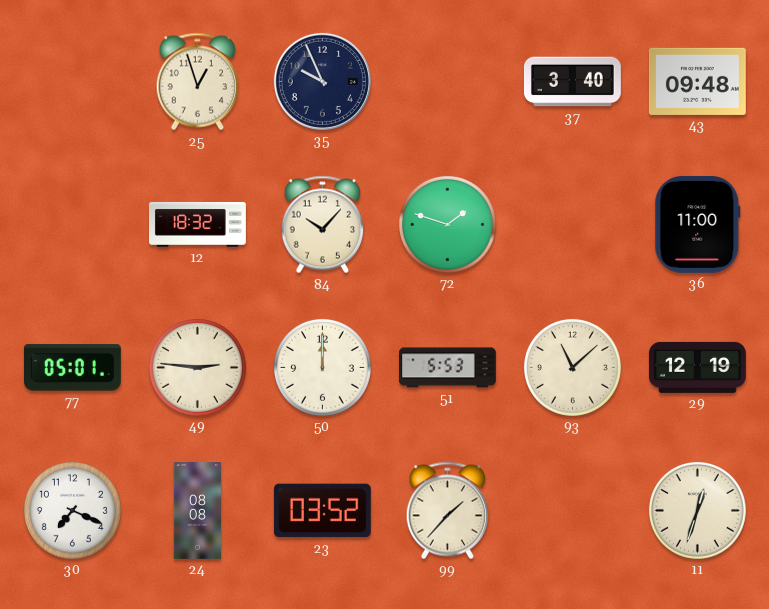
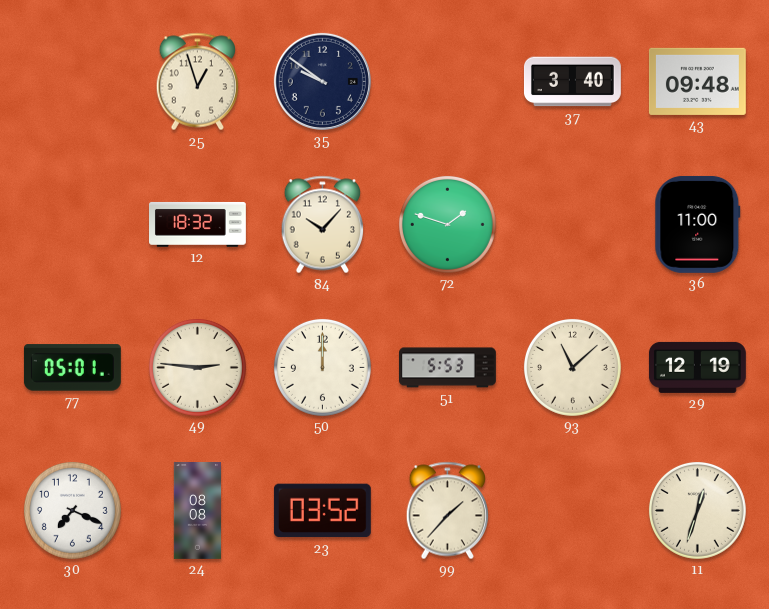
35: 9:56 -> 9:51 (322, 81)
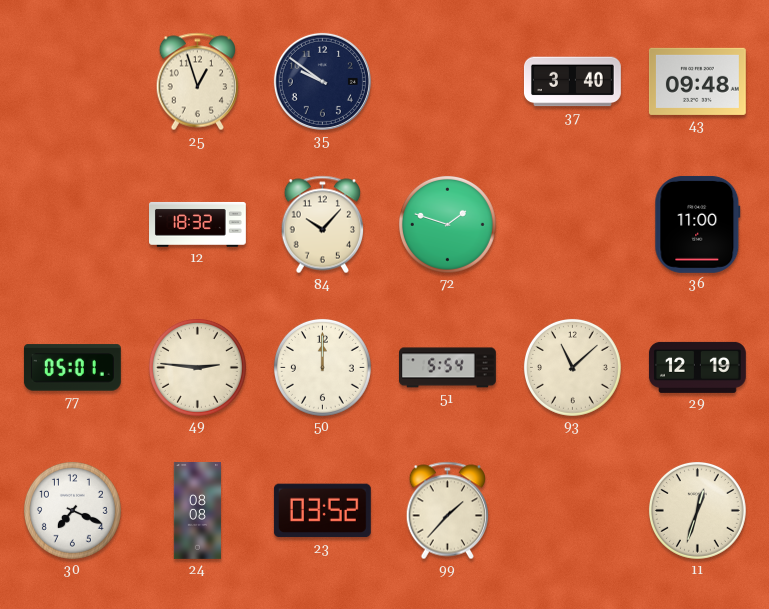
51: 5:53 -> 5:54 (448, 368)
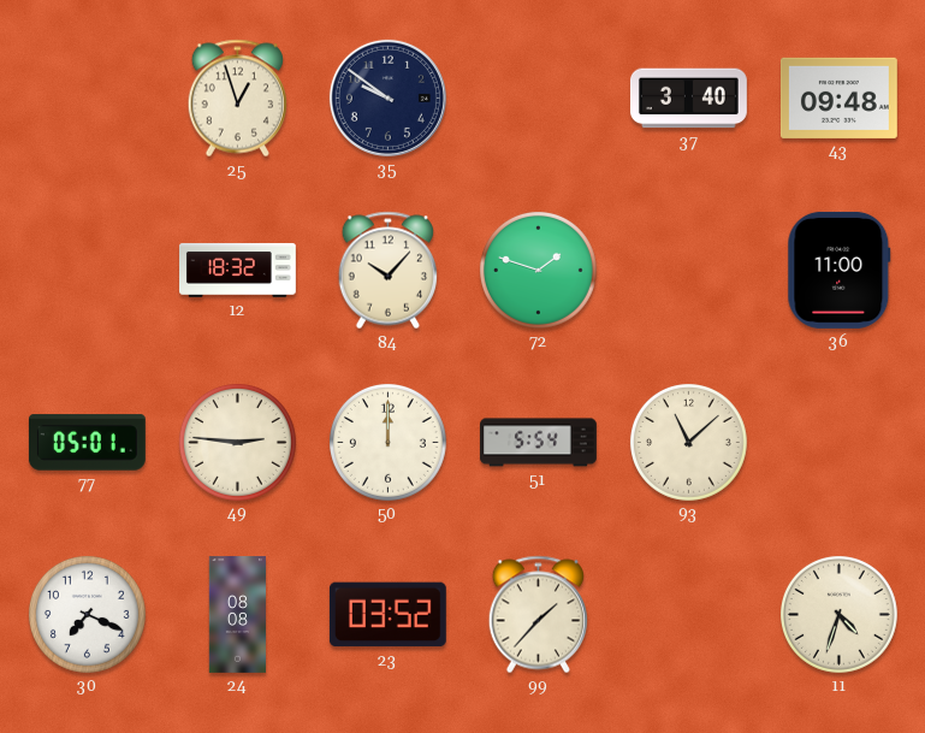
29: 12:19 -> none (697, 367)
11: 12:33 -> 4:33 (838, 614)
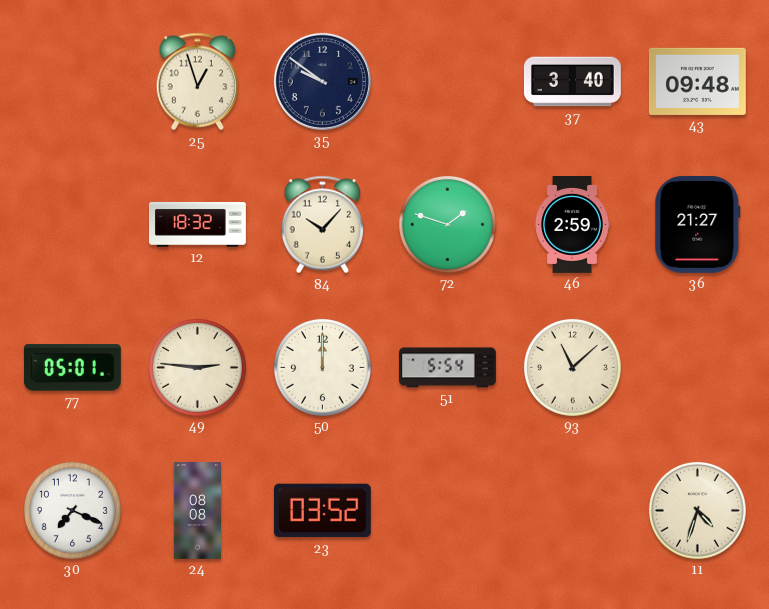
46: none -> 2:59 (572, 225)
36: 11:00 -> 21:27 (698, 224)
99: 1:37 -> none (538, 615)
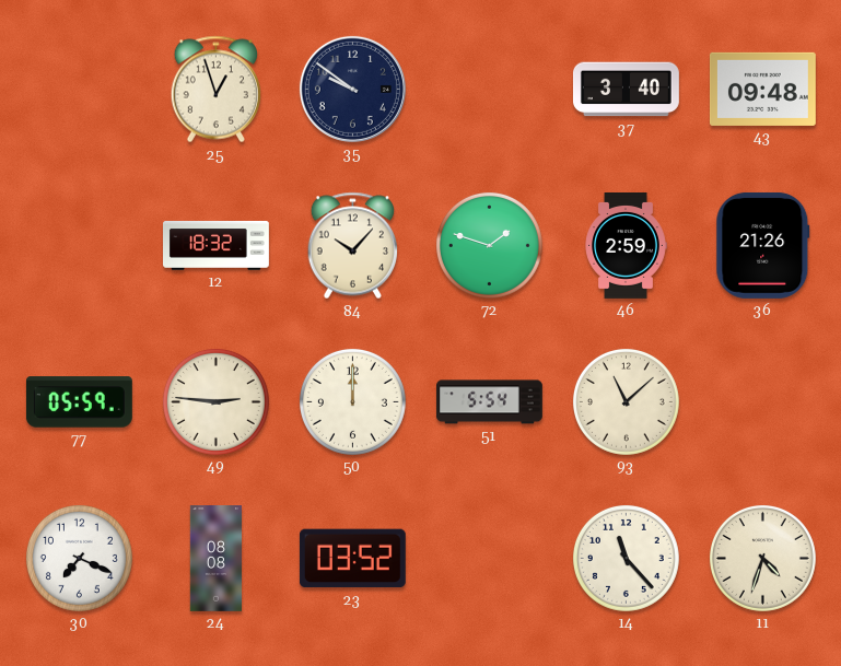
36: 21:27 -> 21:26 (763, 245)
77: 05:01 -> 05:59 (79, 402)
14: none -> 11:23 (626, 558)
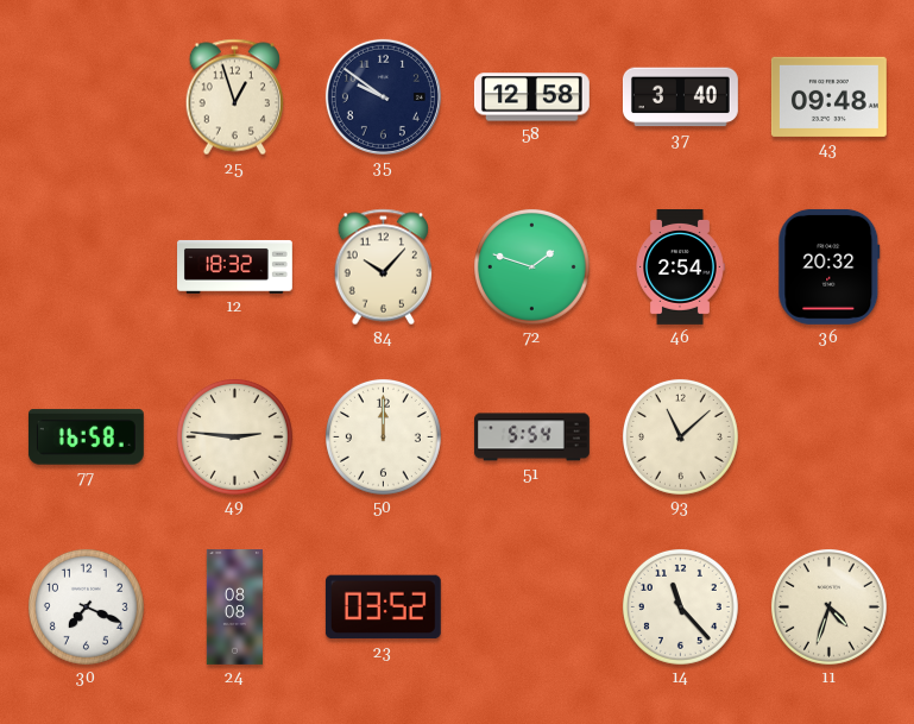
58: none -> 12:58 (531, 97)
46: 2:59 -> 2:54 (680, 267)
36: 21:26 -> 20:32 (830, 266)
77: 05:59 -> 16:58 (86, 437)
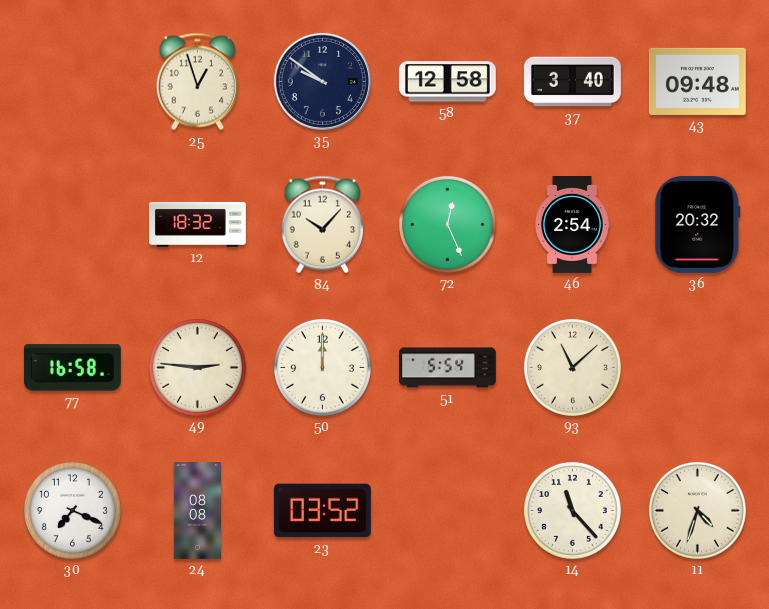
72: 1:48 -> 12:26 (447, 224)
